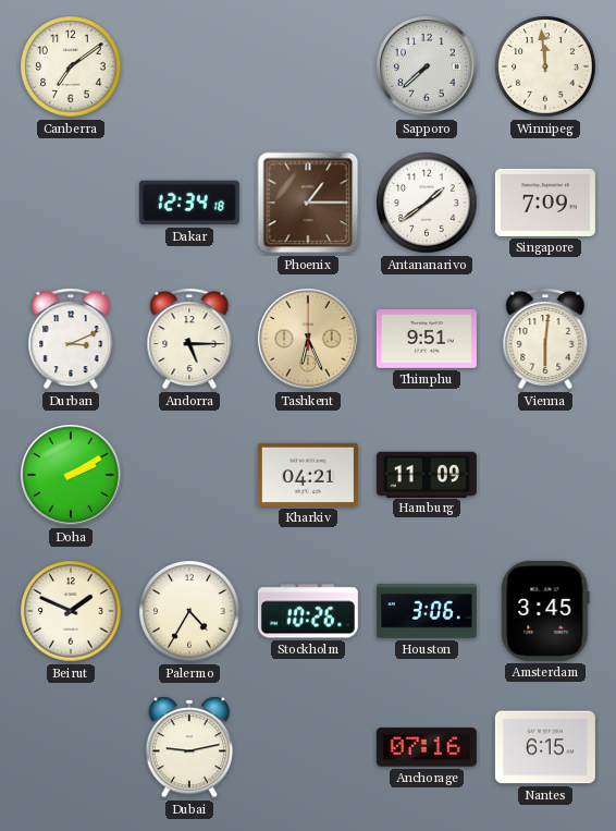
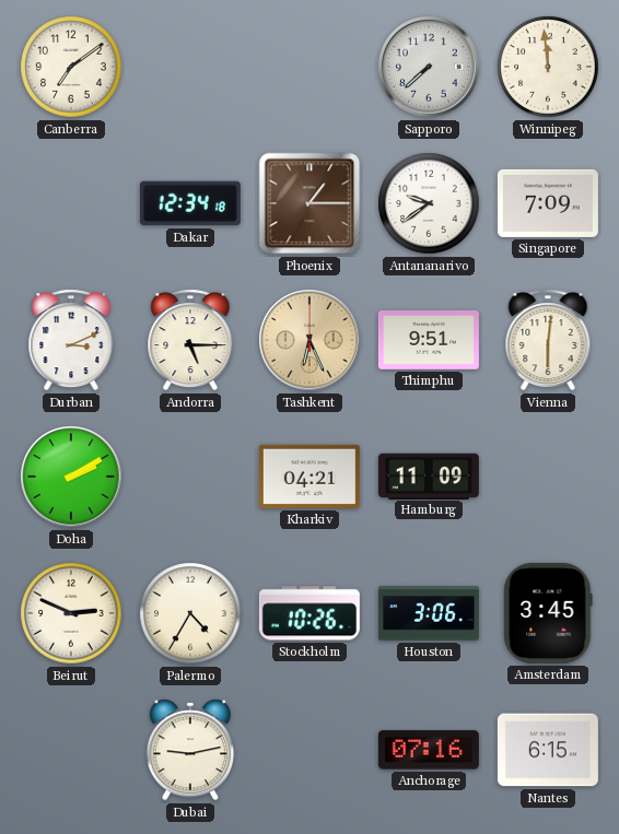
Antananarivo: 1:39 -> 9:39 (429, 203)
Beirut: 1:49 -> 2:49 (71, 613)
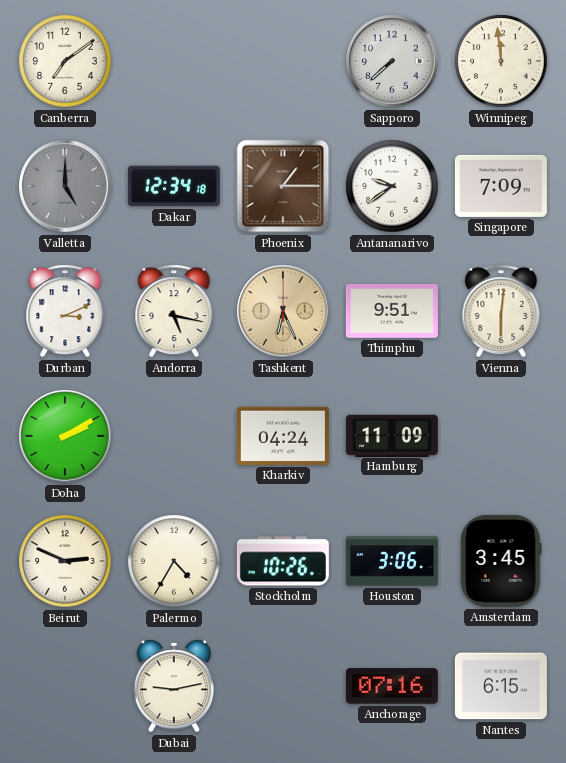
Valletta: none -> 5:00 (65, 186)
Andorra: 5:15 -> 5:17 (174, 311)
Kharkiv: 04:21 -> 04:24 (283, 436)
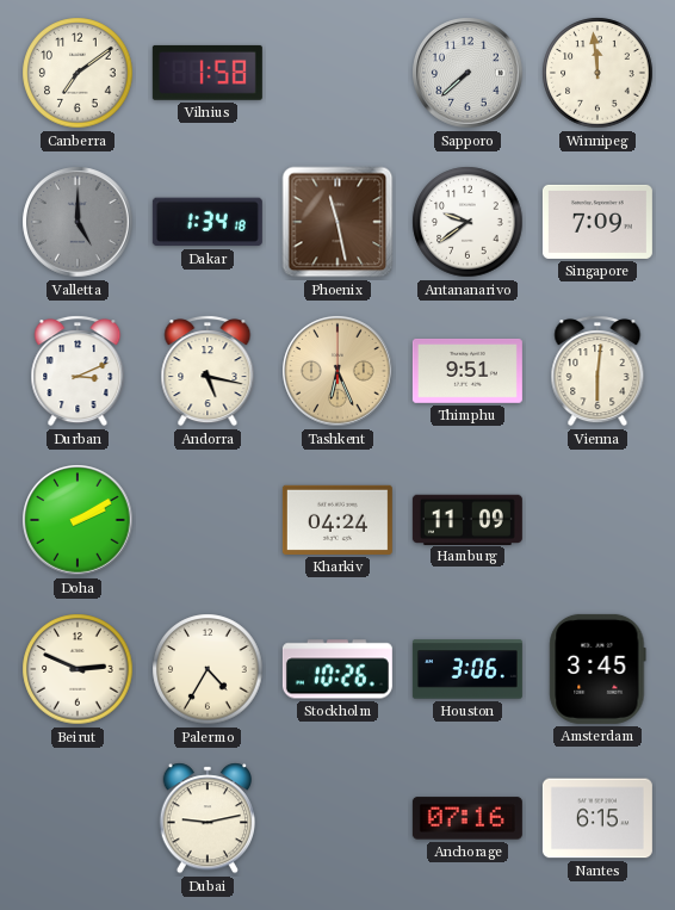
Vilnius: none -> 1:58 (208, 73)
Dakar: 12:34 -> 1:34 (208, 222)
Phoenix: 1:15 -> 11:28 (337, 222)
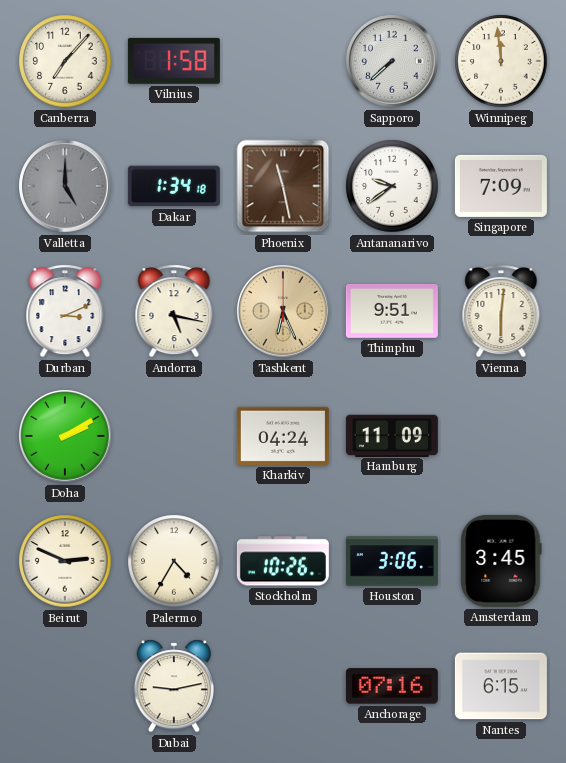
Canberra: 7:09 -> 7:07 (65, 61)
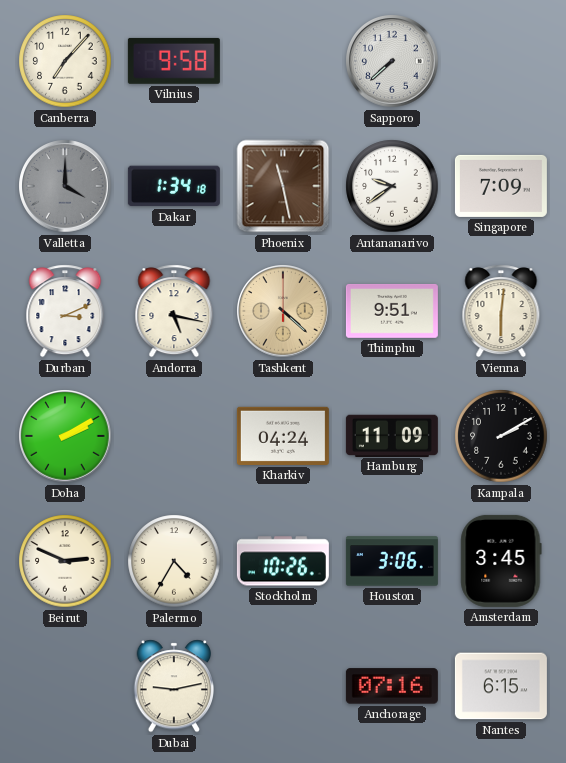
Vilnius: 1:58 -> 9:58 (174, 61)
Winnipeg: 11:59 -> none (501, 61)
Valletta: 5:00 -> 4:00 (65, 186)
Tashkent: 6:26 -> 4:22 (283, 311)
Kampala: none -> 2:10 (501, 436)
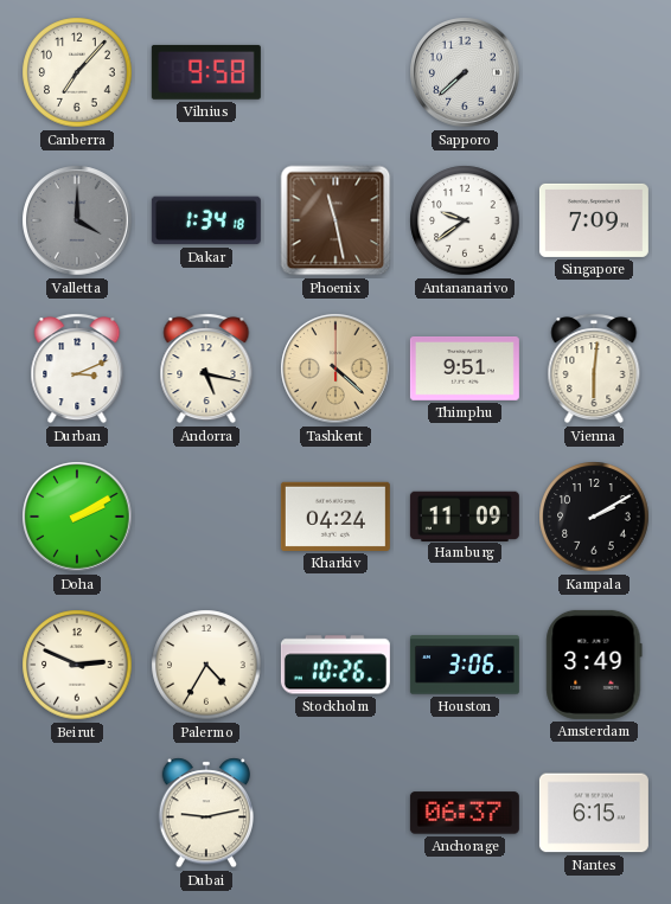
Amsterdam: 3:45 -> 3:49 (594, 665)
Anchorage: 07:16 -> 06:37 (465, 813)
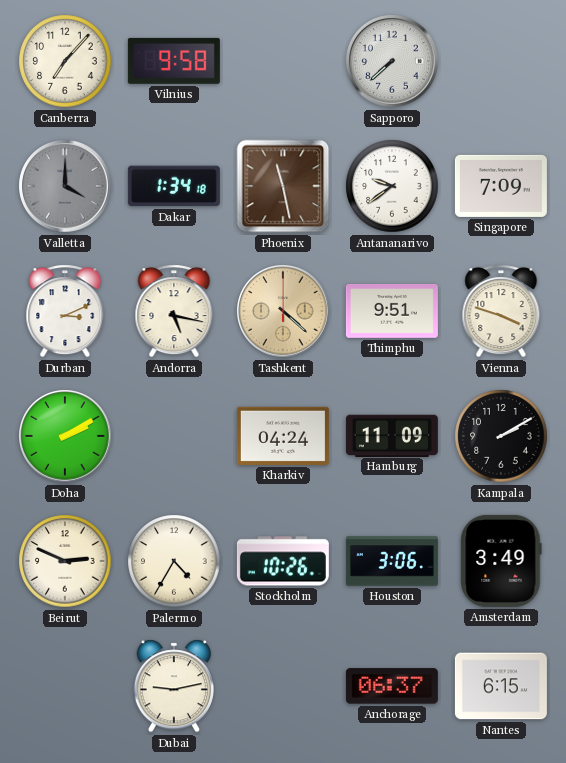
Vienna: 6:01 -> 3:48 (501, 311)
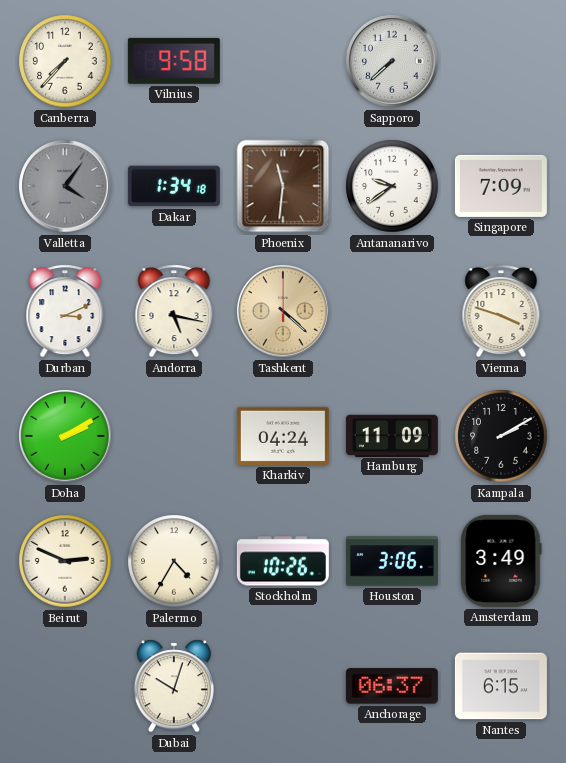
Canberra: 7:07 -> 7:37 (65, 61)
Valletta: 4:00 -> 4:06 (65, 186)
Phoenix: 11:28 -> 11:31 (283, 186)
Thimphu: 9:51 -> none (392, 311)
Dubai: 9:13 -> 10:03 (174, 686)
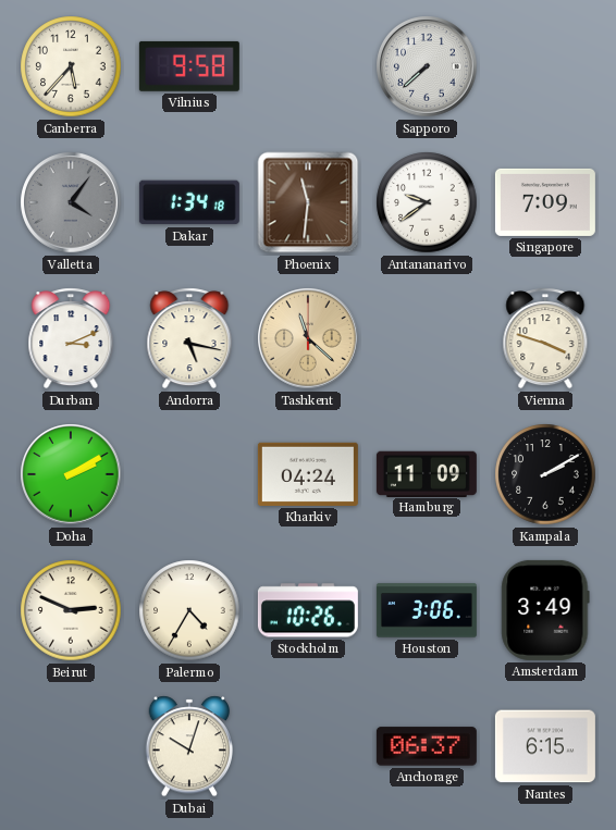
Canberra: 7:37 -> 5:37 (71, 66)
Tashkent: 4:22 -> 11:22 (308, 338)
